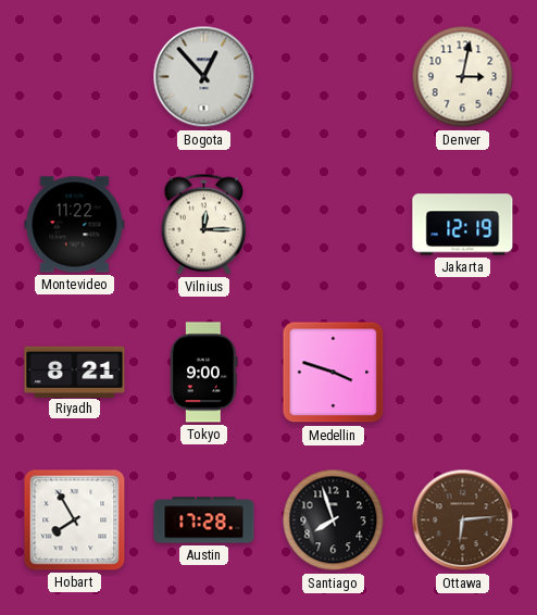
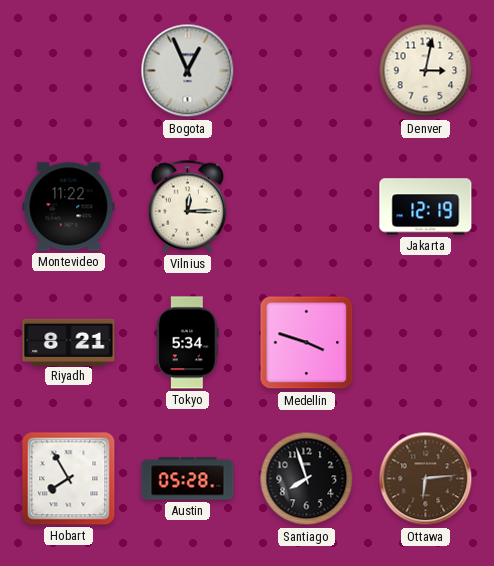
Bogota: 12:53 -> 12:56 (188, 71)
Tokyo: 9:00 -> 5:34 (188, 343)
Austin: 17:28 -> 05:28 (188, 479)
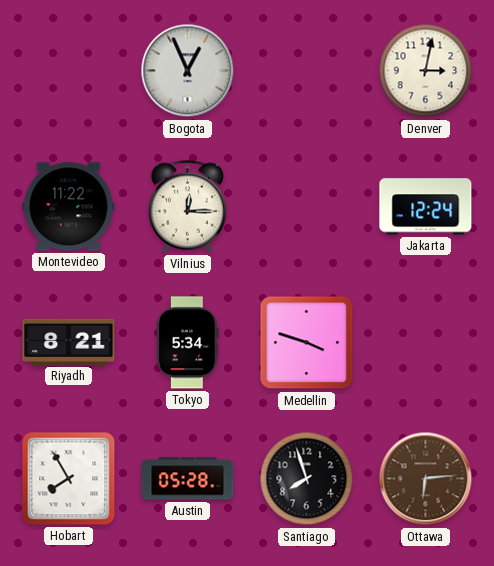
Jakarta: 12:19 -> 12:24 (426, 207)
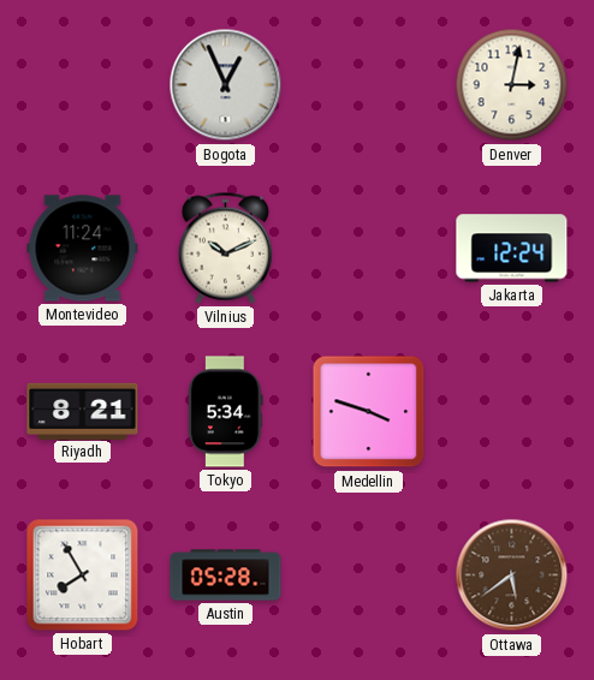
Montevideo: 11:22 -> 11:24 (83, 249)
Vilnius: 12:15 -> 10:11 (225, 247)
Santiago: 7:57 -> none (307, 479)
Ottawa: 6:14 -> 5:39 (512, 575)
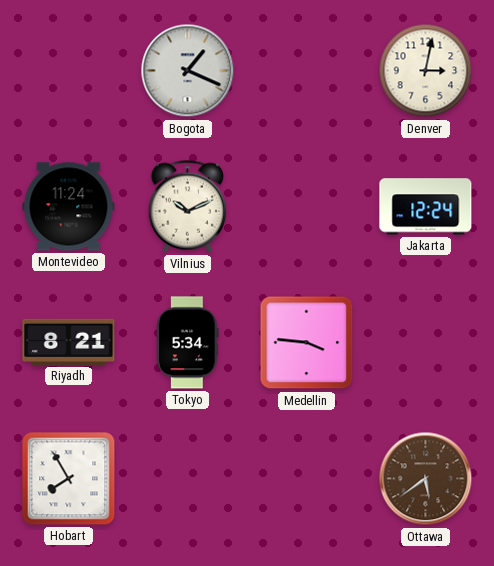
Bogota: 12:56 -> 1:19 (188, 71)
Medellin: 3:48 -> 3:46 (307, 343)
Austin: 05:28 -> none (226, 575)
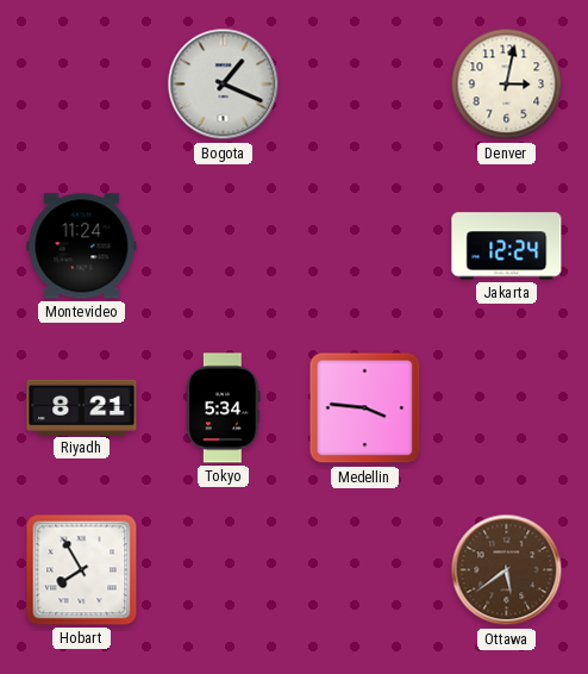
Vilnius: 10:11 -> none (187, 206)
